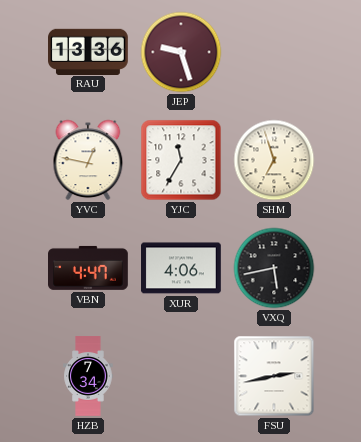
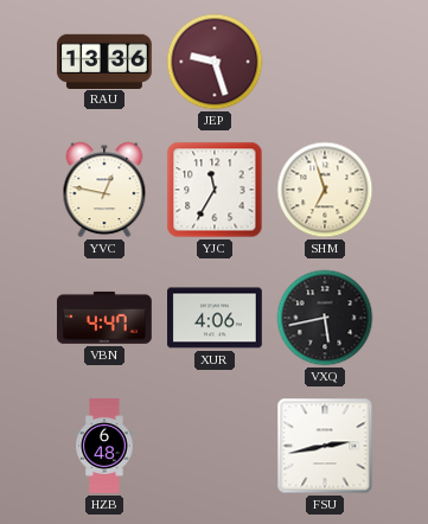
HZB: 7:34 -> 6:48 (104, 446)
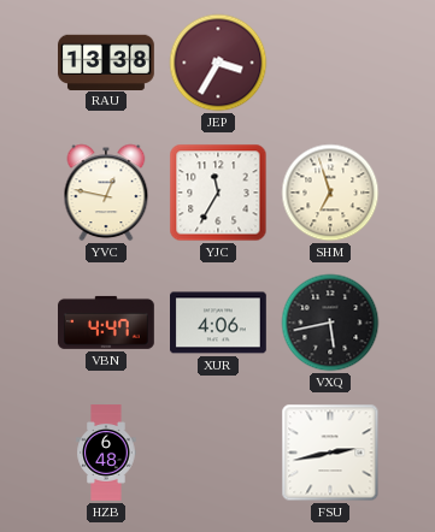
RAU: 13:36 -> 13:38 (107, 61)
JEP: 9:27 -> 3:35 (218, 63)
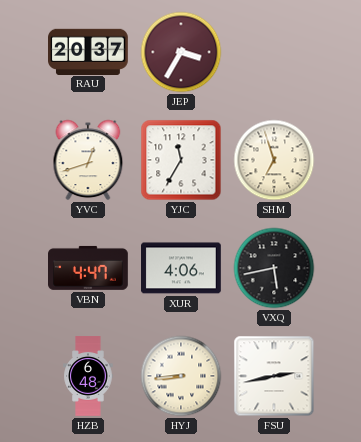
RAU: 13:38 -> 20:37 (89, 51)
YVC: 12:47 -> 12:42 (88, 160)
HYJ: none -> 8:44 (181, 376)
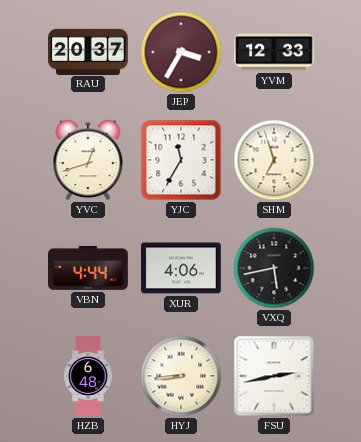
YVM: none -> 12:33 (275, 52)
VBN: 4:47 -> 4:44 (89, 268)
